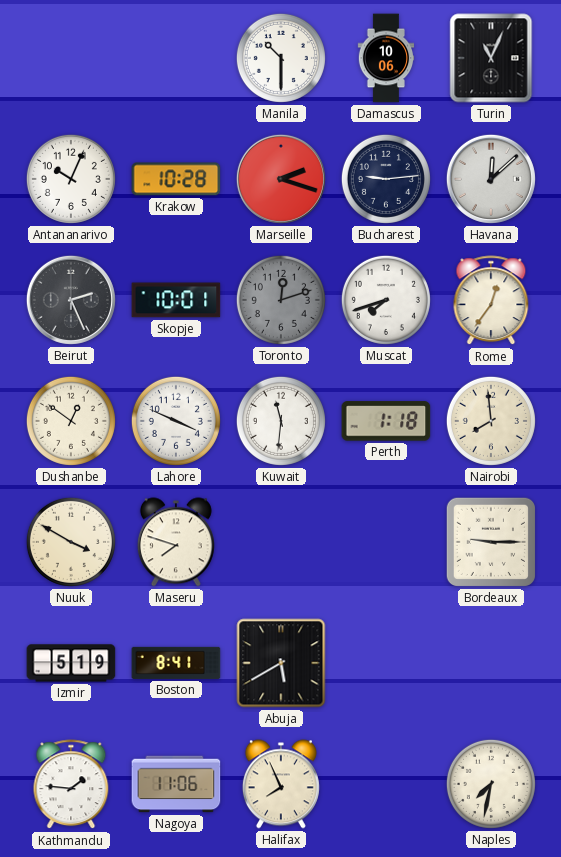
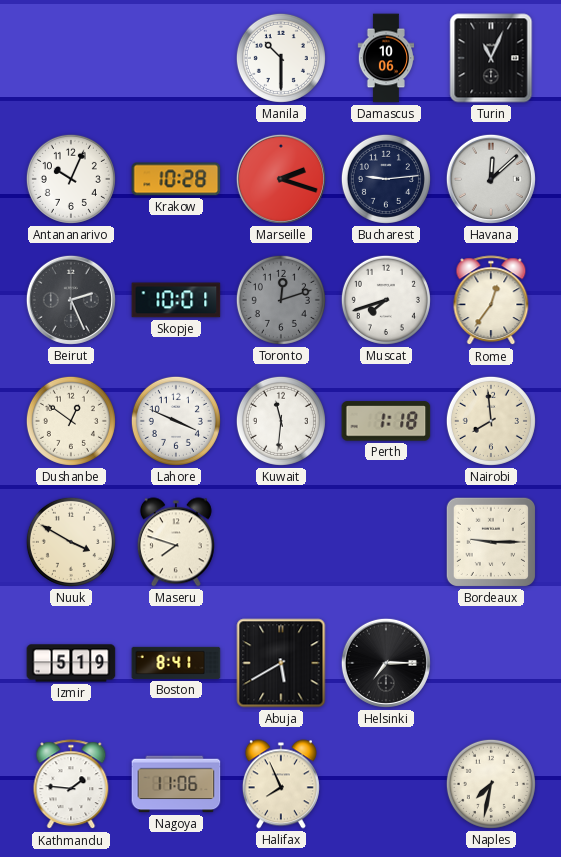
Helsinki: none -> 7:15 (386, 663)
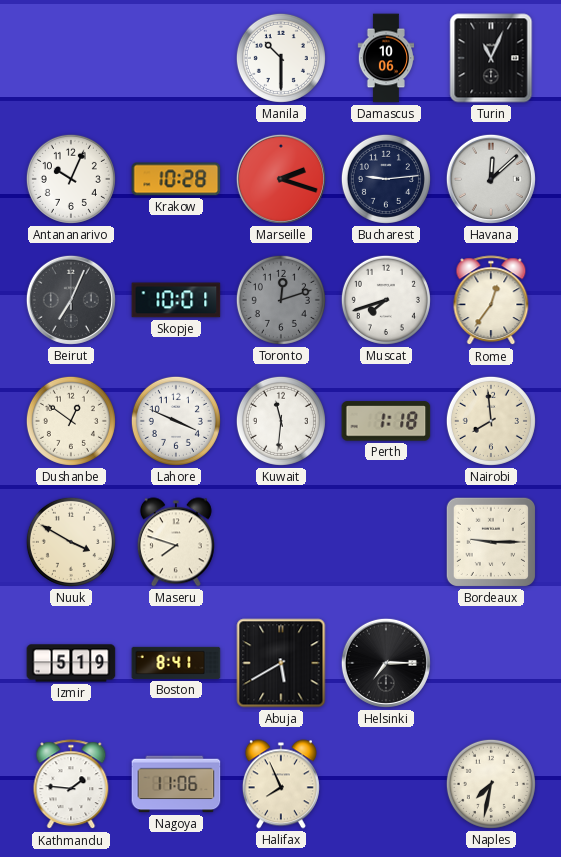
Beirut: 2:26 -> 7:04 (71, 300)
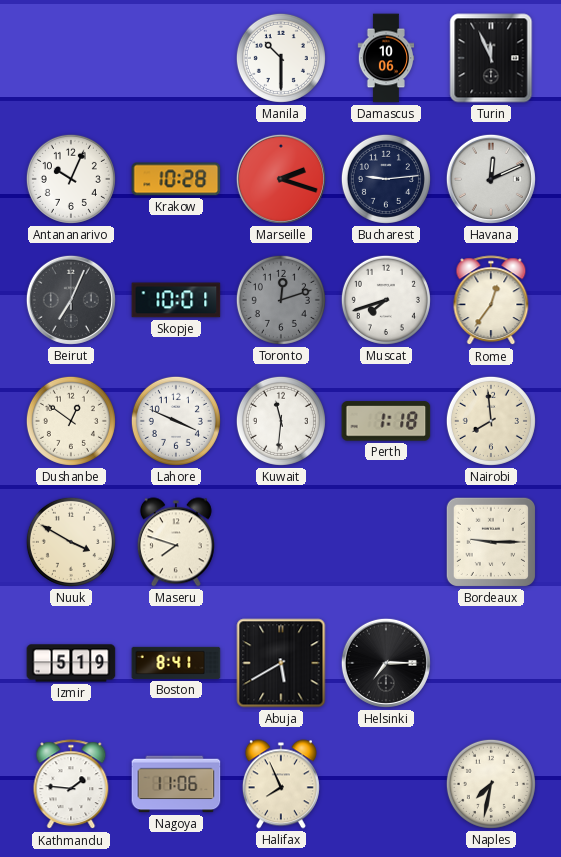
Turin: 11:04 -> 11:56 (491, 58)
Havana: 12:08 -> 12:11 (491, 179)
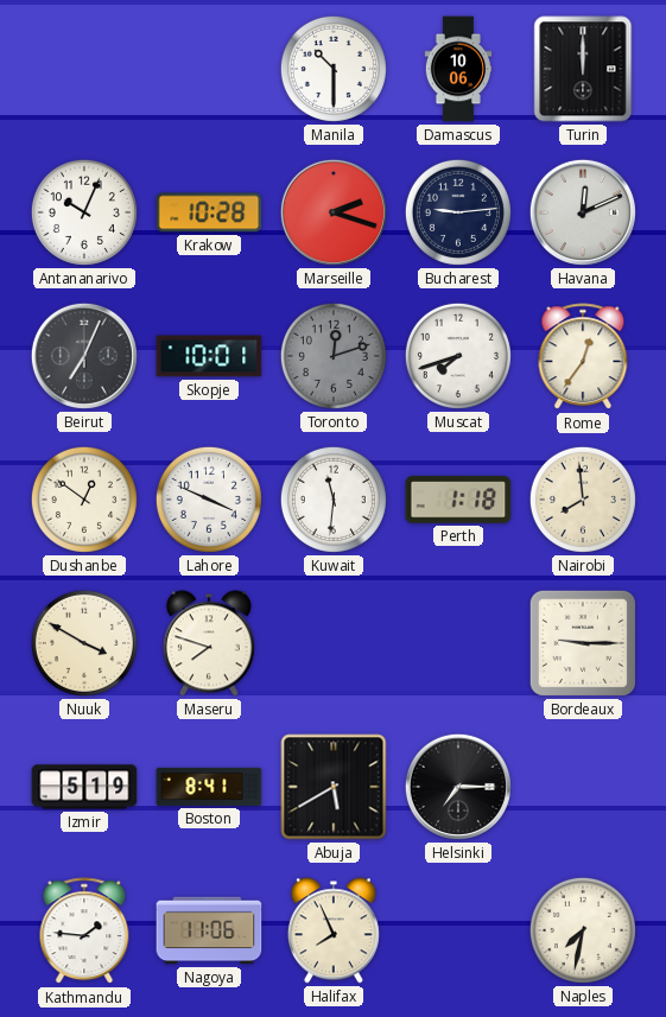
Turin: 11:56 -> 12:00 (583, 69)
